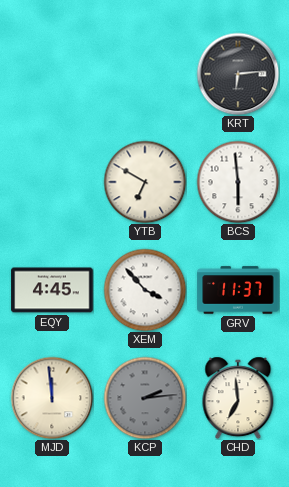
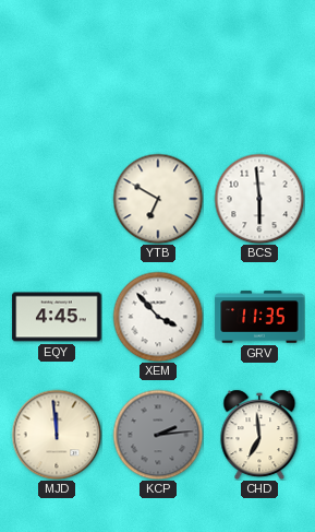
KRT: 6:14 -> none (238, 74)
GRV: 11:37 -> 11:35 (259, 317)
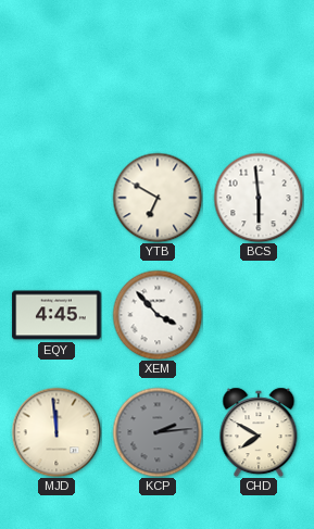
GRV: 11:35 -> none (259, 317)
CHD: 6:59 -> 7:50 (259, 432)
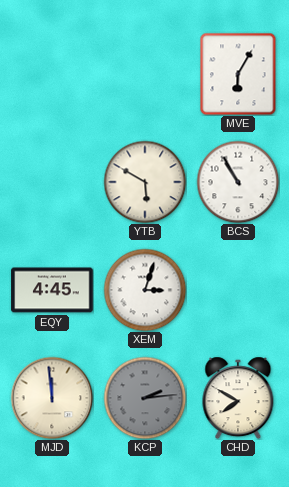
MVE: none -> 6:05 (238, 74)
YTB: 6:50 -> 5:50 (145, 182)
BCS: 5:59 -> 10:55 (238, 182)
XEM: 3:53 -> 3:03 (145, 290)
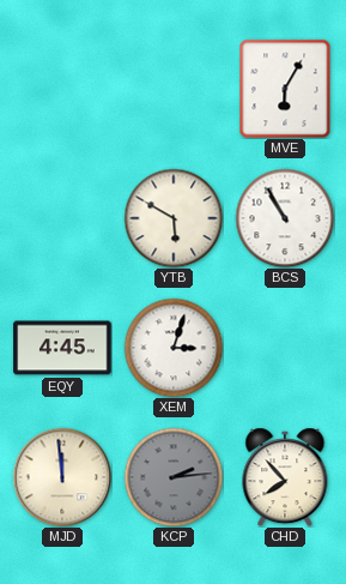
CHD: 7:50 -> 7:53 (285, 477)
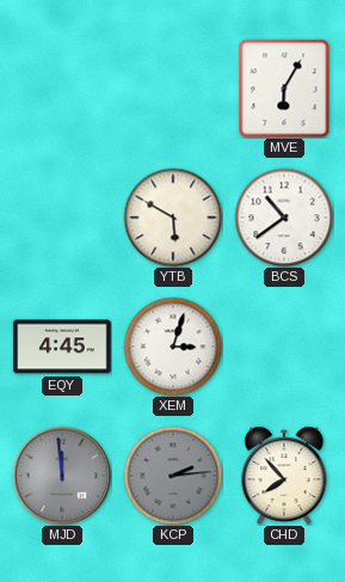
BCS: 10:55 -> 10:39 (284, 218)
MJD dial: cream -> grey (62, 476)
